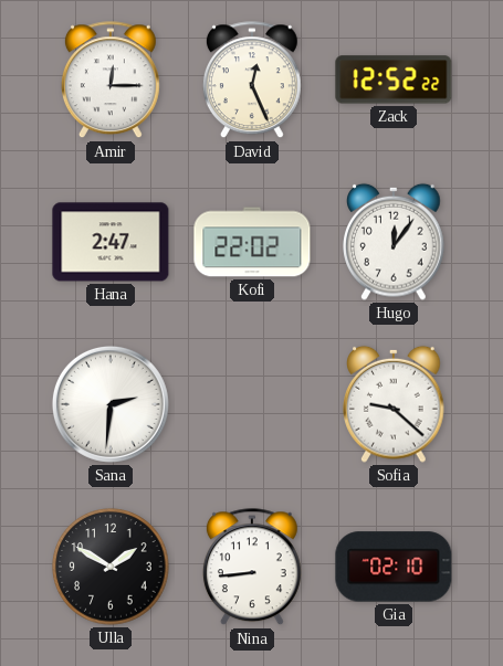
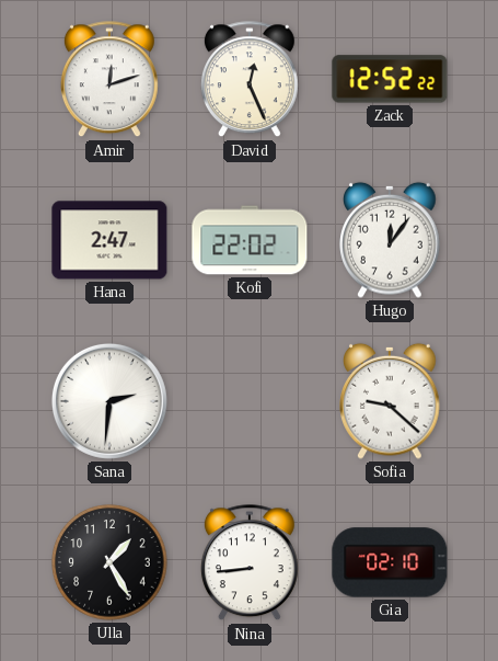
Amir: 12:15 -> 12:12 (109, 80)
Ulla: 1:50 -> 1:25 (109, 562)
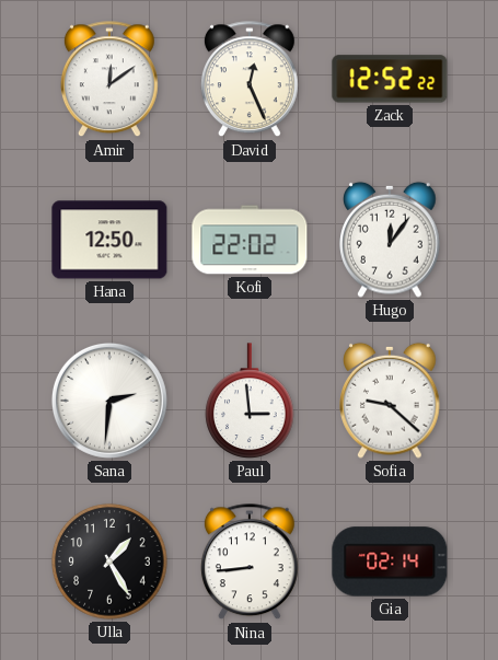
Amir: 12:12 -> 12:09 (109, 80)
Hana: 2:47 -> 12:50 (109, 240)
Paul: none -> 2:59 (250, 401)
Gia: 02:10 -> 02:14 (390, 561)
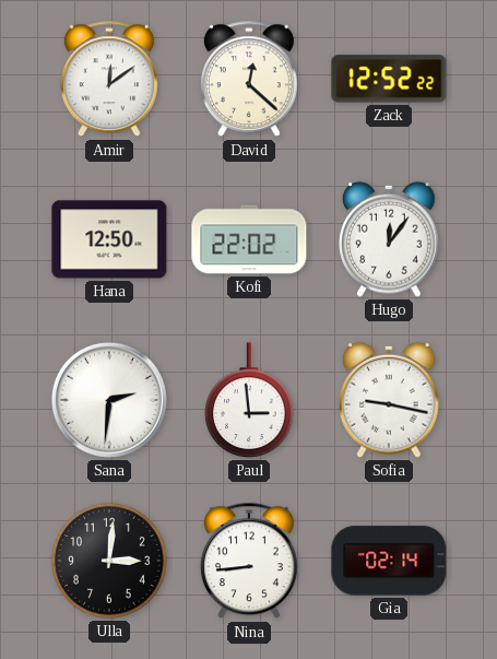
David: 12:26 -> 12:22 (249, 80)
Sofia: 9:22 -> 9:17 (389, 400)
Ulla: 1:25 -> 3:01 (109, 561)
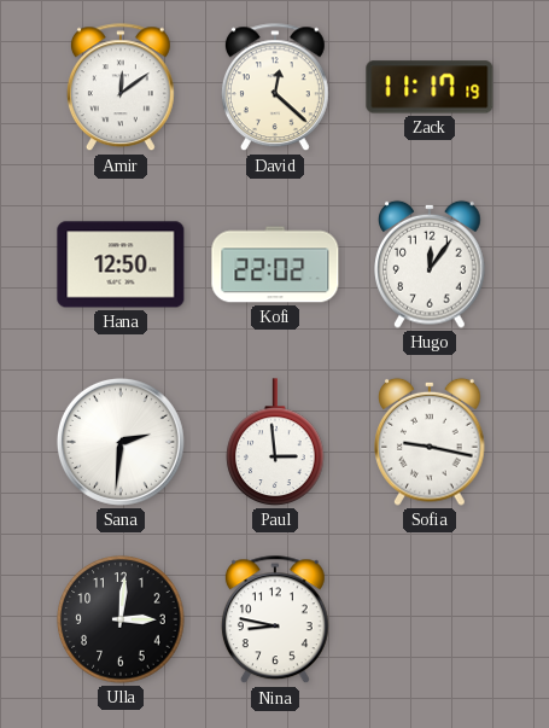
Zack: 12:52 -> 11:17 (430, 87)
Nina: 8:44 -> 8:47 (275, 621)
Gia: 02:14 -> none (389, 561)
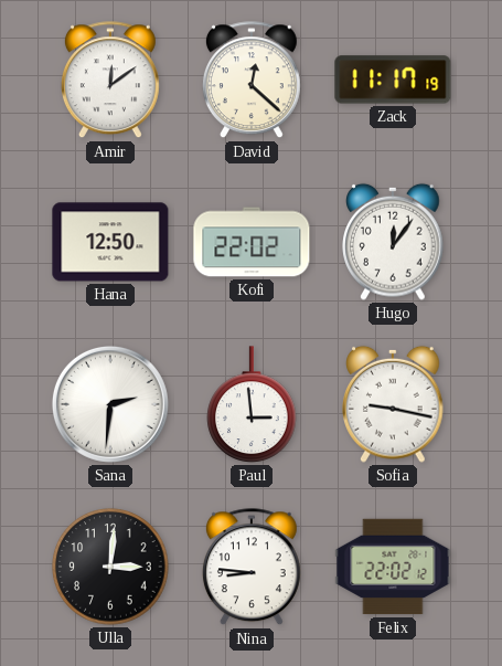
Nina: 8:47 -> 8:46 (252, 568)
Felix: none -> 22:02 (393, 567)
